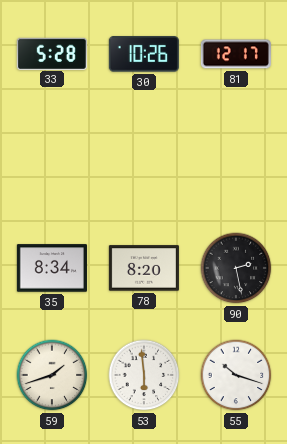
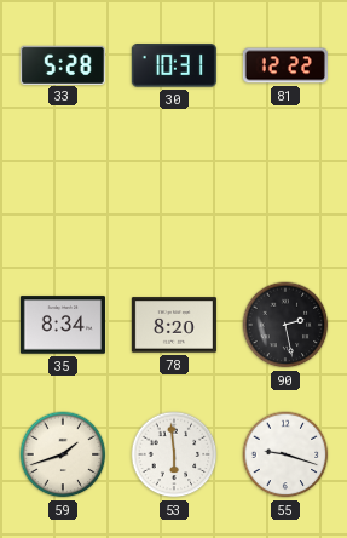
30: 10:26 -> 10:31 (174, 65)
81: 12:17 -> 12:22 (285, 65)
55: 10:18 -> 9:18 (285, 454)
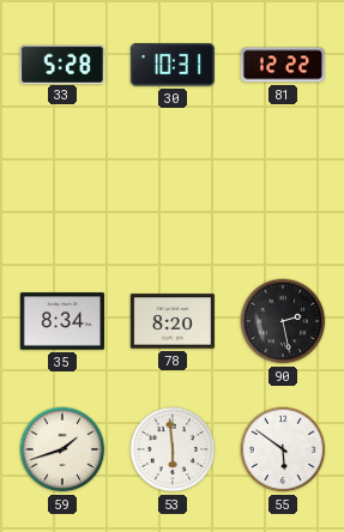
55: 9:18 -> 5:51 (283, 449)
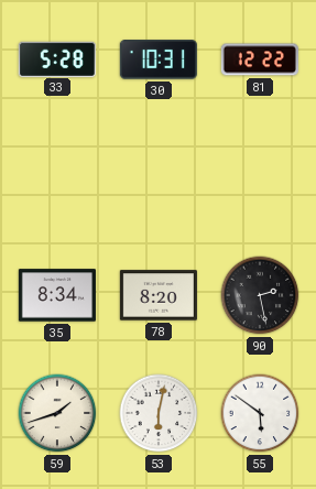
53: 5:59 -> 6:02 (159, 413)
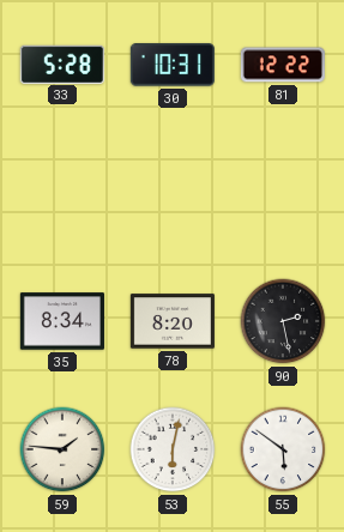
59: 1:42 -> 1:46 (62, 449)
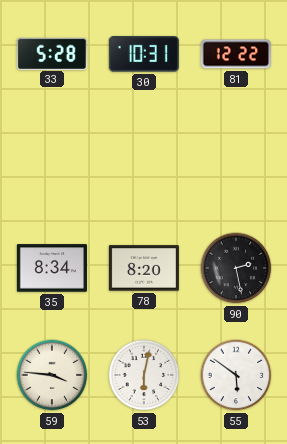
59: 1:46 -> 3:46 (52, 375)
